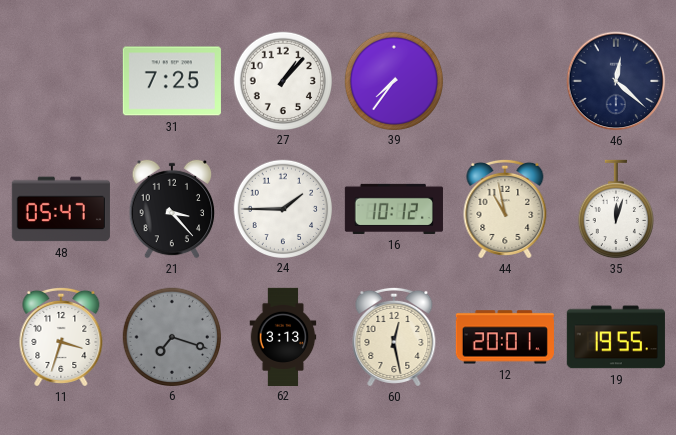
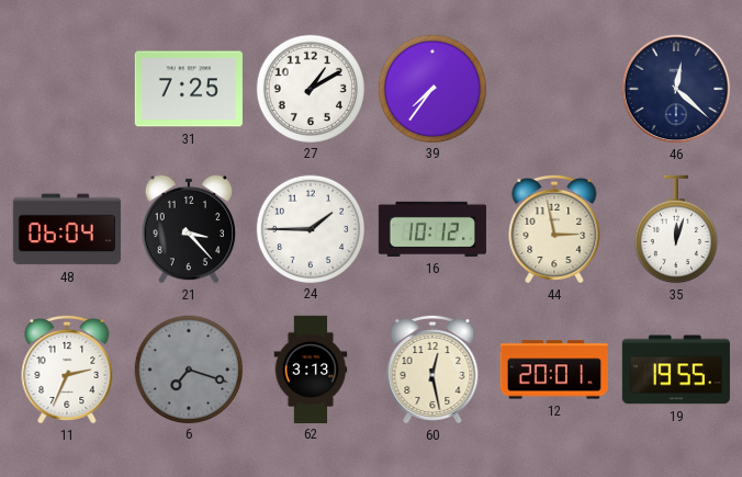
27: 1:07 -> 1:10 (310, 88)
48: 05:47 -> 06:04 (67, 229)
44: 10:58 -> 2:58 (554, 229)
11: 3:33 -> 2:34 (67, 370)
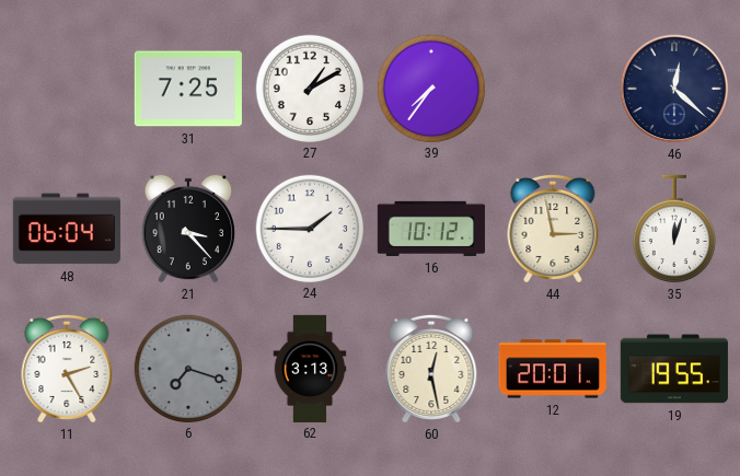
11: 2:34 -> 2:25 (67, 369)
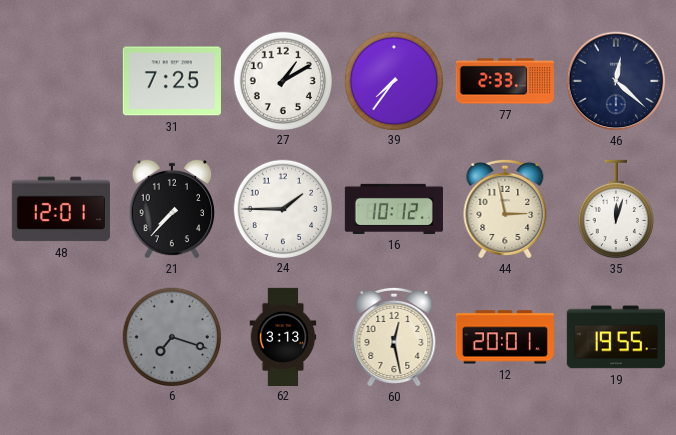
77: none -> 2:33 (505, 81)
48: 06:04 -> 12:01 (61, 209)
21: 3:23 -> 7:37 (172, 209)
11: 2:25 -> none (67, 369)
